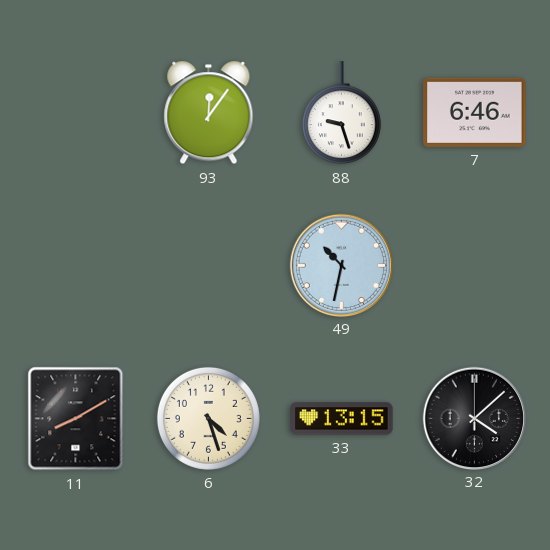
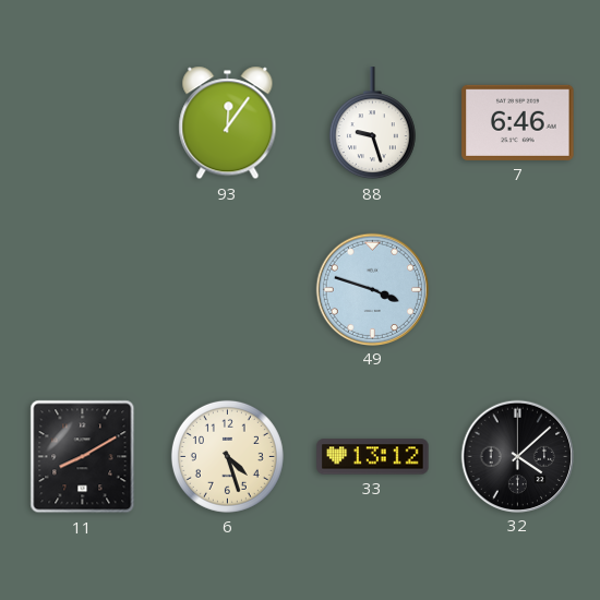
49: 10:32 -> 3:48 (372, 289)
33: 13:15 -> 13:12 (373, 457)
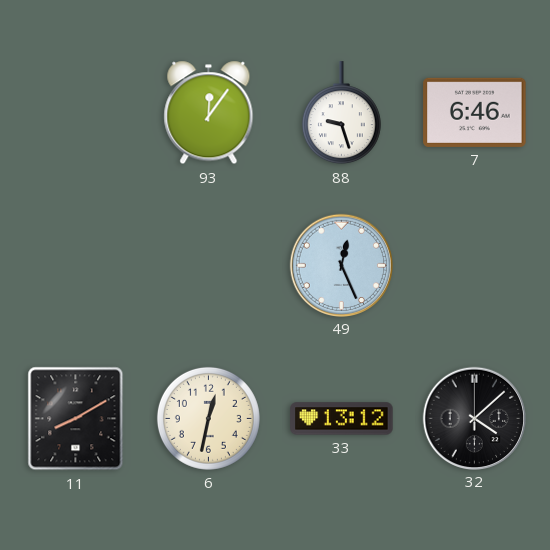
49: 3:48 -> 12:26 (341, 265)
6: 4:27 -> 12:32 (208, 418)
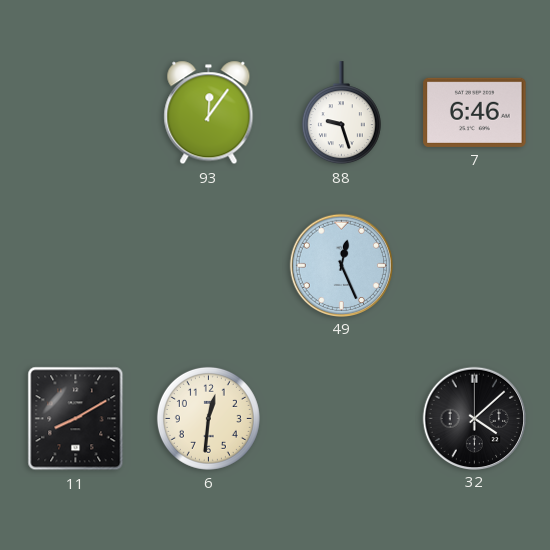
6: 12:32 -> 12:31 (208, 418)
33: 13:12 -> none (342, 419)
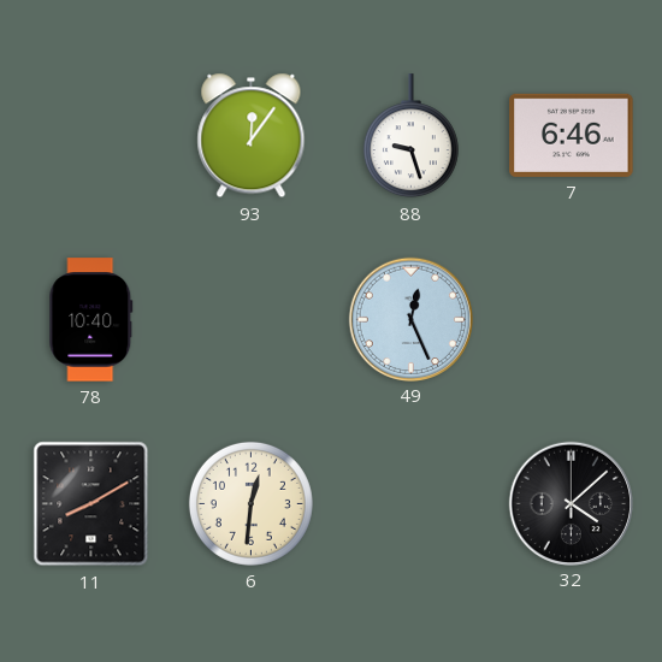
78: none -> 10:40 (91, 320)
